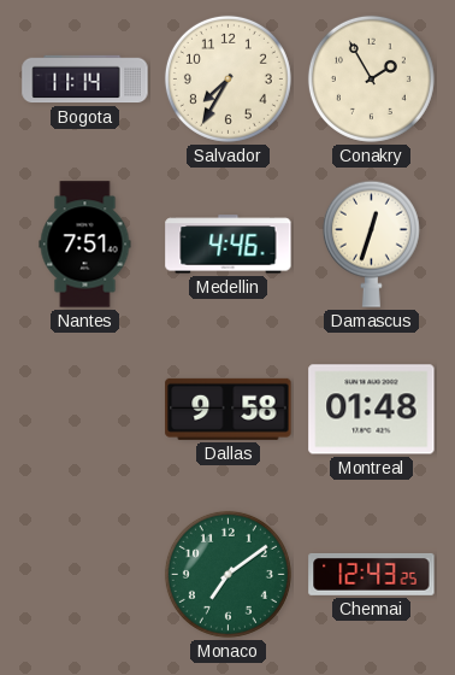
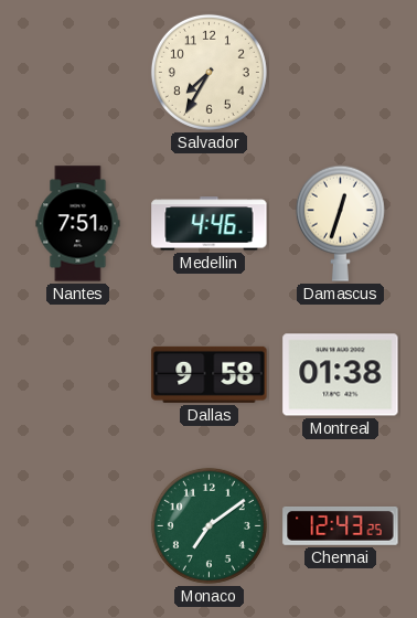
Bogota: 11:14 -> none (85, 80)
Conakry: 1:55 -> none (371, 78)
Montreal: 01:48 -> 01:38 (341, 375)
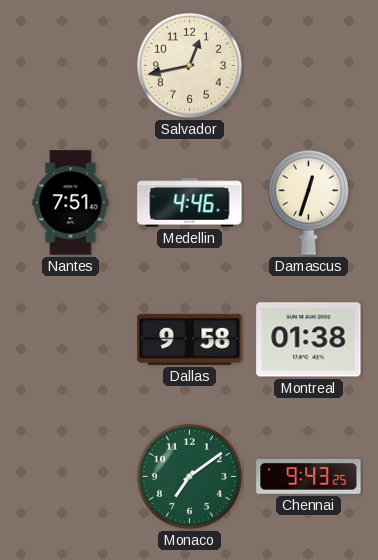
Salvador: 7:35 -> 12:43 (189, 65)
Chennai: 12:43 -> 9:43 (309, 477)
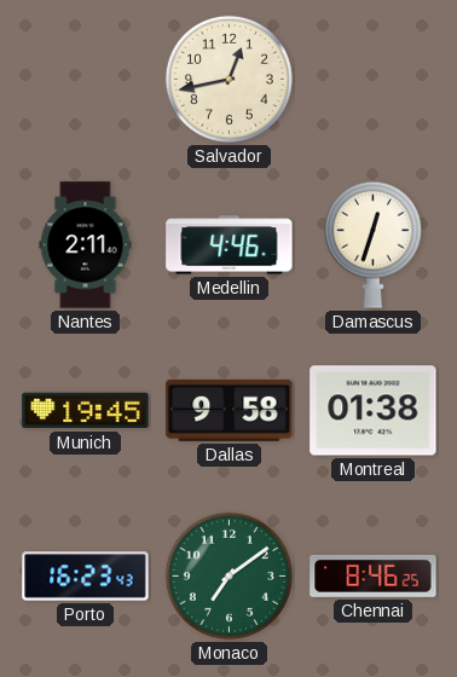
Nantes: 7:51 -> 2:11 (86, 245)
Munich: none -> 19:45 (86, 411)
Porto: none -> 16:23 (86, 577)
Chennai: 9:43 -> 8:46 (374, 577)
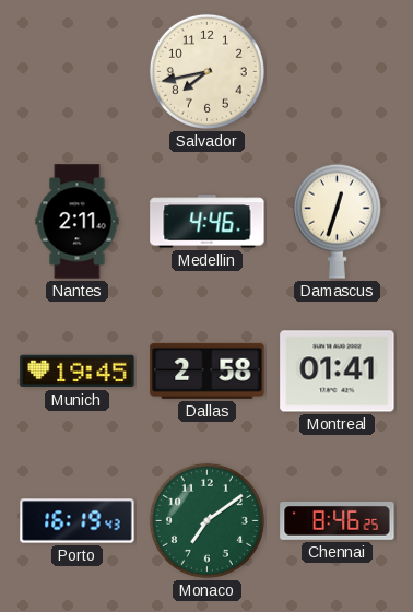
Salvador: 12:43 -> 7:43 (206, 71)
Dallas: 9:58 -> 2:58 (208, 370)
Montreal: 01:38 -> 01:41 (338, 372)
Porto: 16:23 -> 16:19 (78, 521)
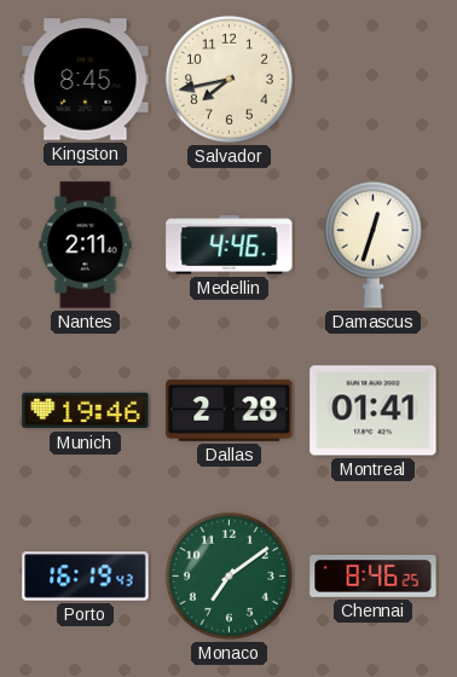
Kingston: none -> 8:45 (86, 80)
Munich: 19:45 -> 19:46 (86, 411)
Dallas: 2:58 -> 2:28 (230, 410)
